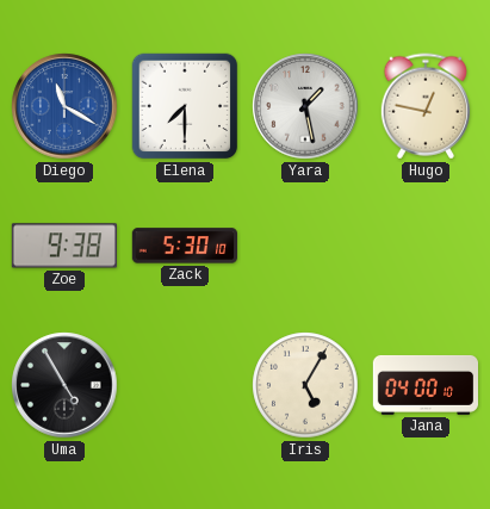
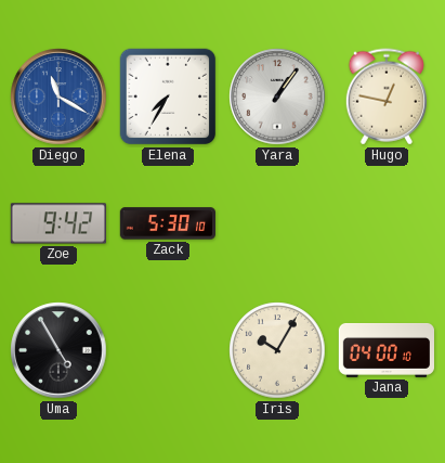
Elena: 7:30 -> 7:35 (168, 97)
Yara: 1:28 -> 1:06 (277, 97)
Zoe: 9:38 -> 9:42 (57, 223)
Iris: 5:05 -> 10:05 (277, 350)
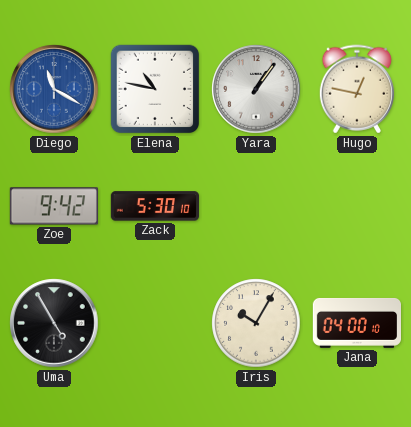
Elena: 7:35 -> 10:47 (155, 89)
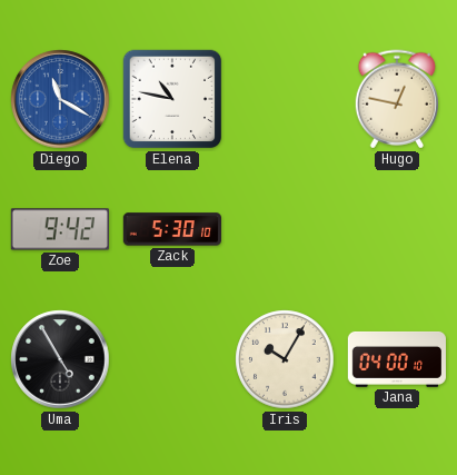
Yara: 1:06 -> none (256, 89)
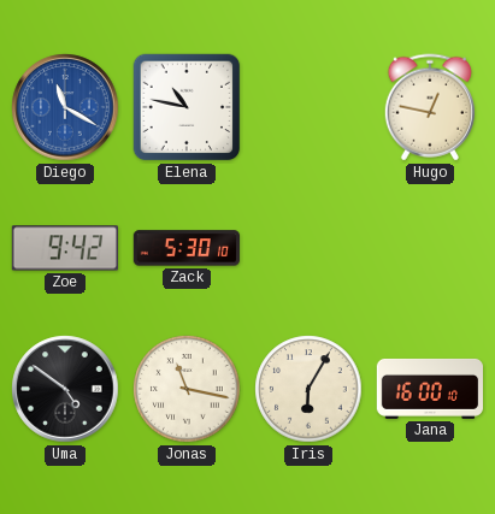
Uma: 4:55 -> 4:51 (65, 389)
Jonas: none -> 11:17 (187, 389)
Iris: 10:05 -> 6:05 (308, 389)
Jana: 04:00 -> 16:00 (430, 389)
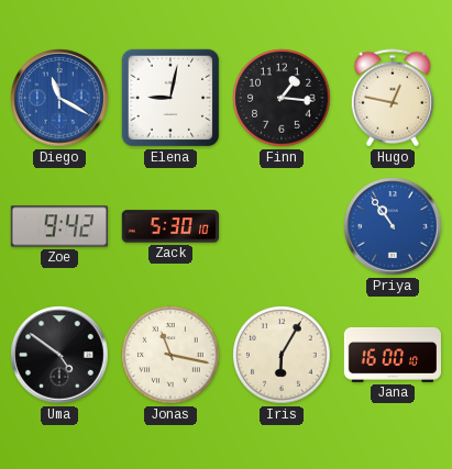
Elena: 10:47 -> 9:02 (170, 98)
Finn: none -> 1:16 (282, 98)
Priya: none -> 10:54 (393, 226)
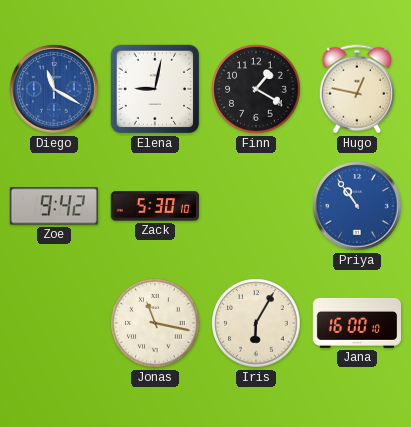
Finn: 1:16 -> 1:20 (256, 89)
Uma: 4:51 -> none (59, 355)
